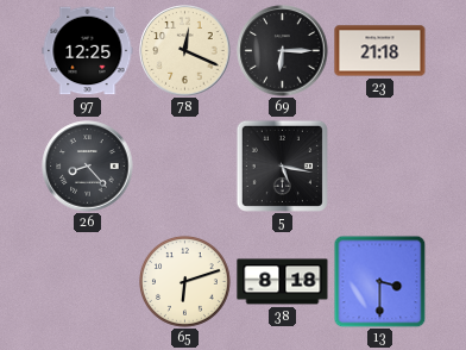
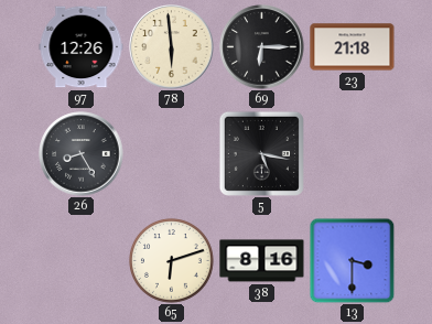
97: 12:25 -> 12:26 (82, 47)
78: 12:19 -> 5:59 (172, 47)
26: 8:23 -> 8:25 (82, 154)
38: 8:18 -> 8:16 (262, 261)
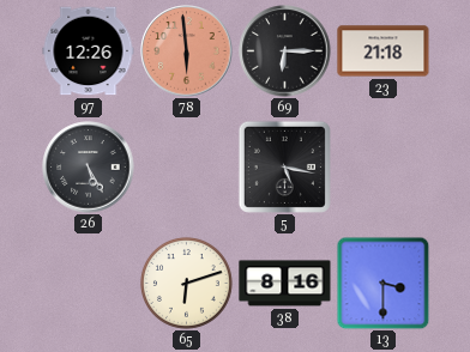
78 dial: cream -> salmon (187, 51)
26: 8:25 -> 5:25 (89, 168)
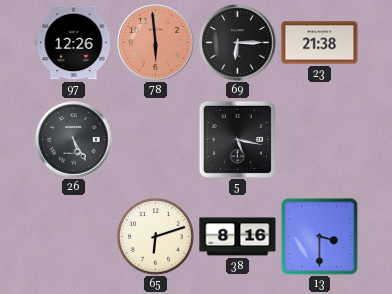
23: 21:18 -> 21:38 (320, 43)
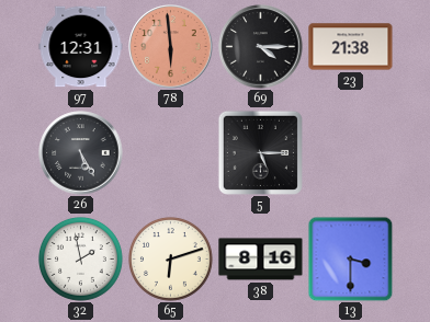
97: 12:26 -> 12:31 (81, 47)
69: 6:15 -> 4:15 (261, 47)
5: 5:17 -> 5:15 (260, 152)
32: none -> 1:58 (81, 260)
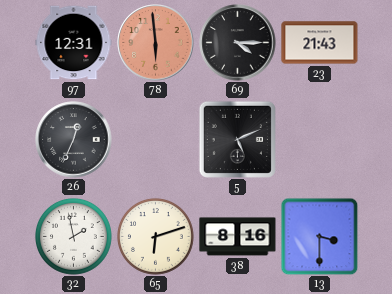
23: 21:38 -> 21:43 (320, 43)
26: 5:25 -> 12:34 (74, 140)
5: 5:15 -> 5:11 (237, 139)
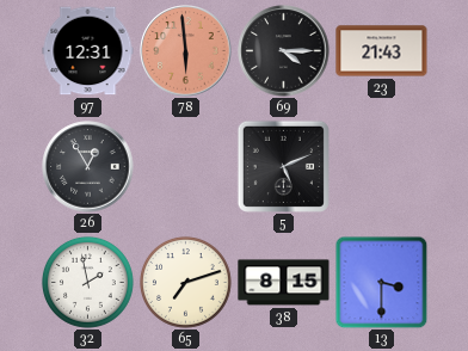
26: 12:34 -> 12:55 (88, 167)
65: 6:12 -> 7:12 (186, 283)
38: 8:16 -> 8:15 (284, 283)
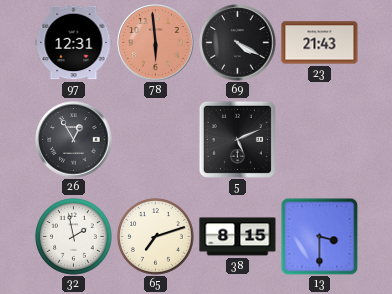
69: 4:15 -> 4:20 (238, 43)
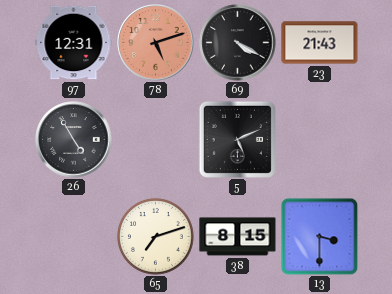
78: 5:59 -> 5:12 (156, 43)
26: 12:55 -> 4:55 (74, 140)
32: 1:58 -> none (74, 237)
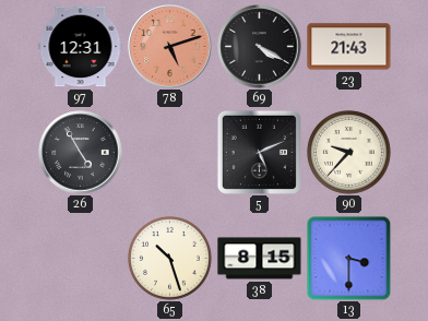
90: none -> 9:37 (349, 153)
65: 7:12 -> 10:27 (170, 259)
